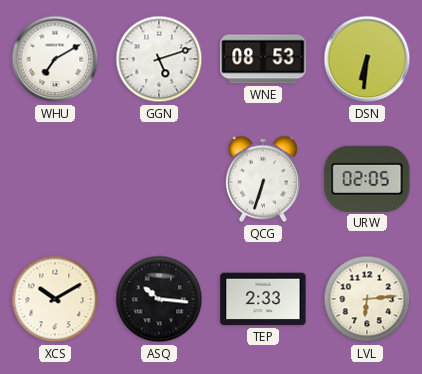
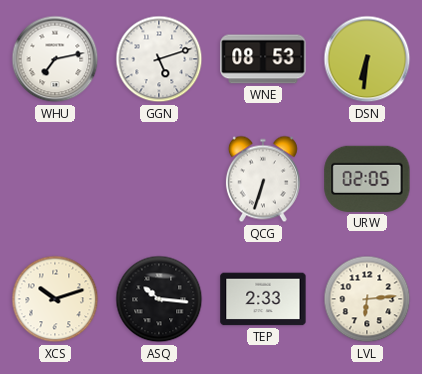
WHU: 7:10 -> 7:13 (55, 59)
XCS: 10:10 -> 10:12 (55, 299)
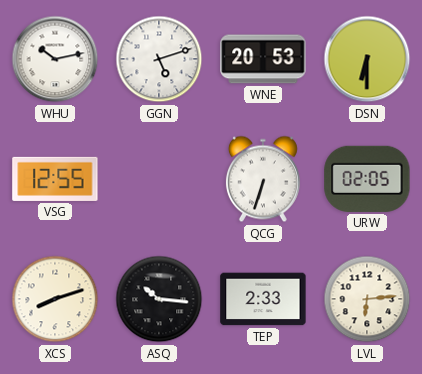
WHU: 7:13 -> 10:13 (55, 59)
WNE: 08:53 -> 20:53 (263, 59)
DSN: 6:31 -> 6:30 (367, 59)
VSG: none -> 12:55 (55, 179)
XCS: 10:12 -> 8:12 (55, 299)
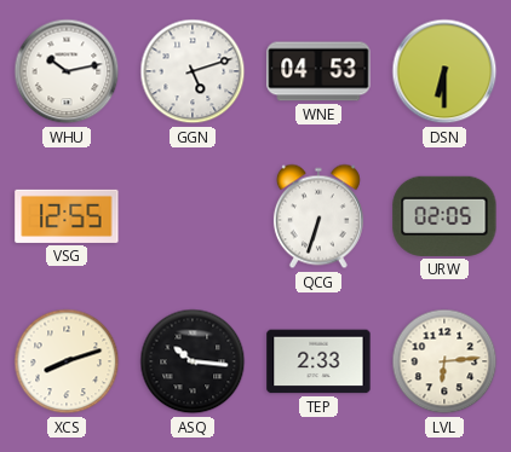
WNE: 20:53 -> 04:53 (318, 71)
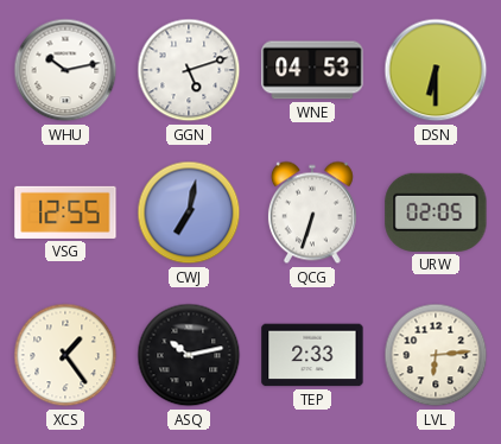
CWJ: none -> 7:02 (189, 213)
XCS: 8:12 -> 1:24 (65, 355)
ASQ: 10:16 -> 10:13 (189, 355)
